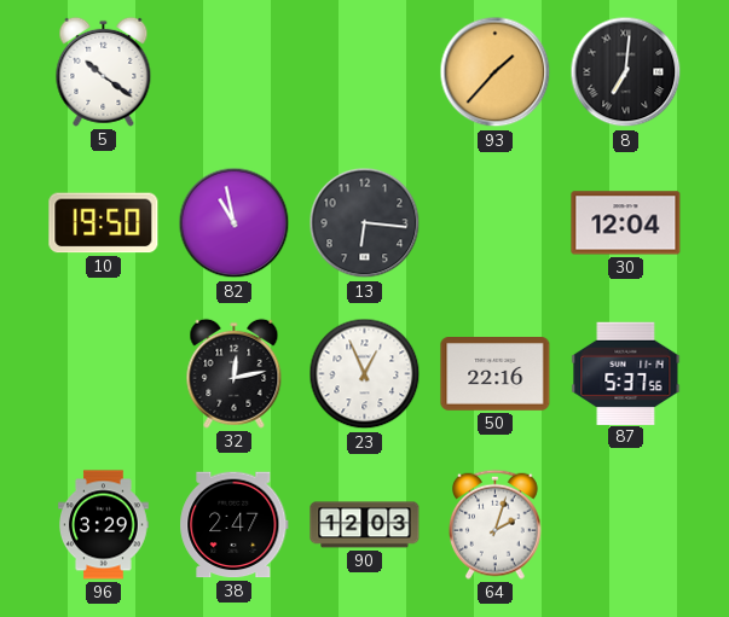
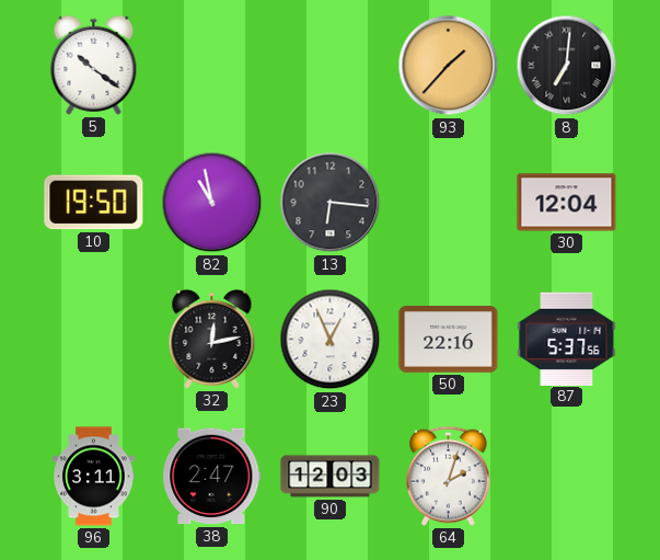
96: 3:29 -> 3:11 (94, 477)
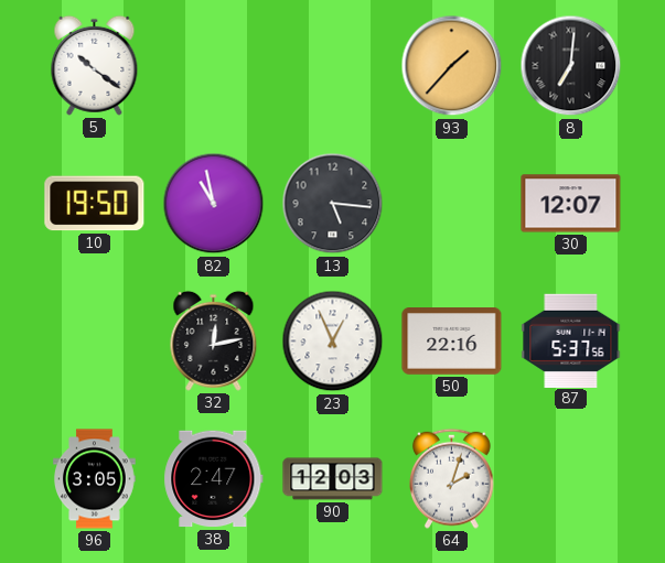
13: 6:16 -> 5:16 (333, 204)
30: 12:04 -> 12:07 (571, 204)
96: 3:11 -> 3:05 (95, 479)
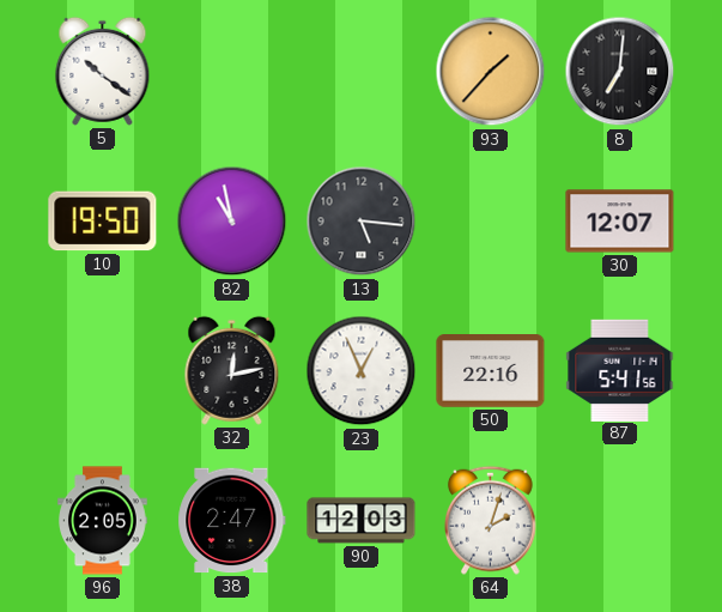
87: 5:37 -> 5:41 (620, 370)
96: 3:05 -> 2:05 (103, 521)
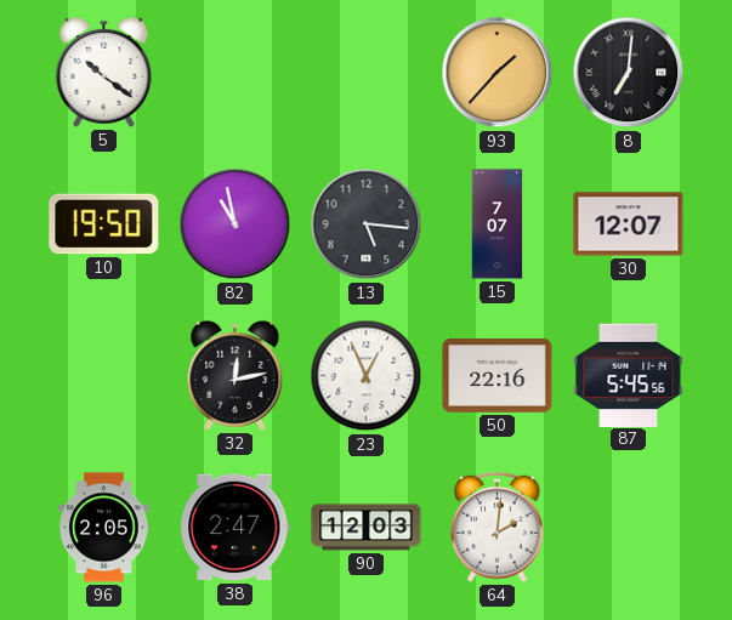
15: none -> 7:07 (498, 224)
87: 5:41 -> 5:45 (629, 375)
64: 2:03 -> 2:01 (498, 527)
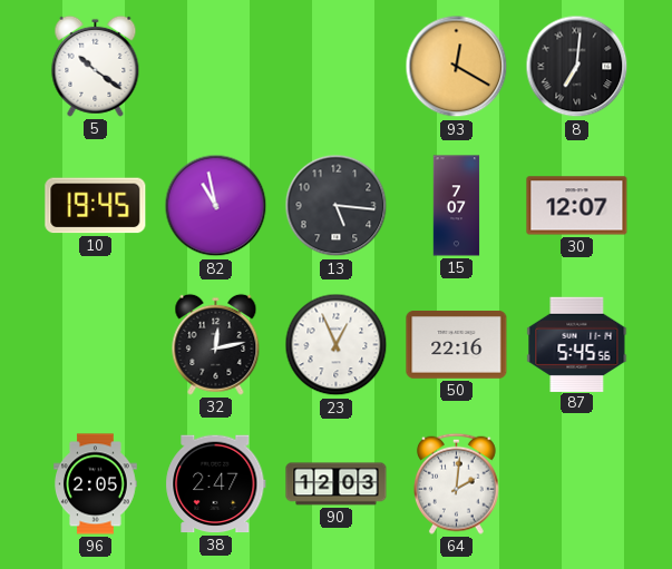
93: 1:37 -> 12:20 (457, 67)
10: 19:50 -> 19:45 (96, 206)
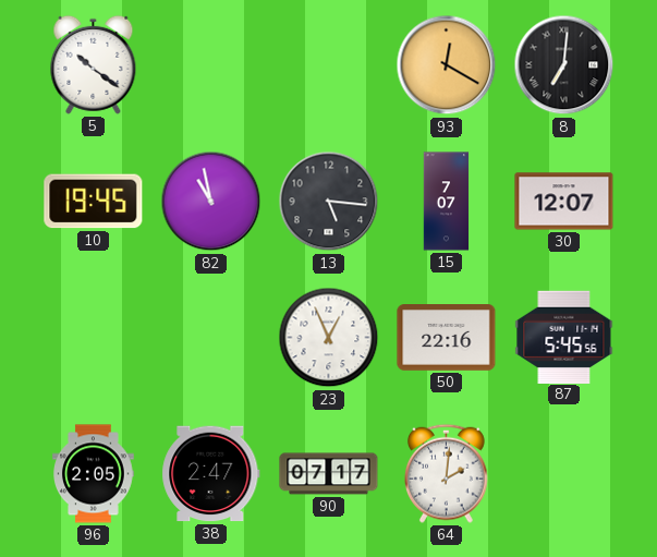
32: 12:13 -> none (216, 344)
90: 12:03 -> 07:17 (329, 474)
